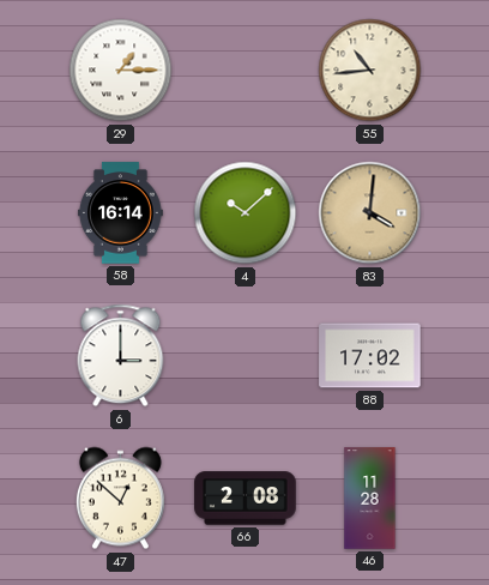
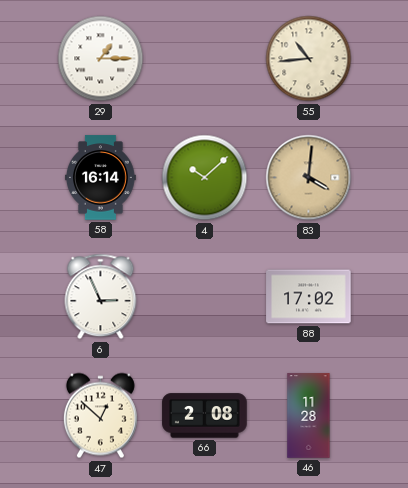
6: 3:00 -> 2:56 (101, 297)
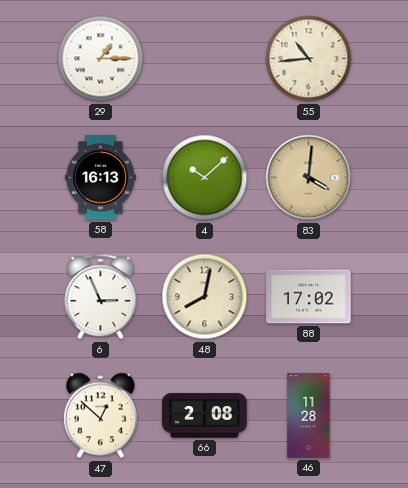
58: 16:14 -> 16:13 (101, 178)
48: none -> 8:02 (205, 297)
